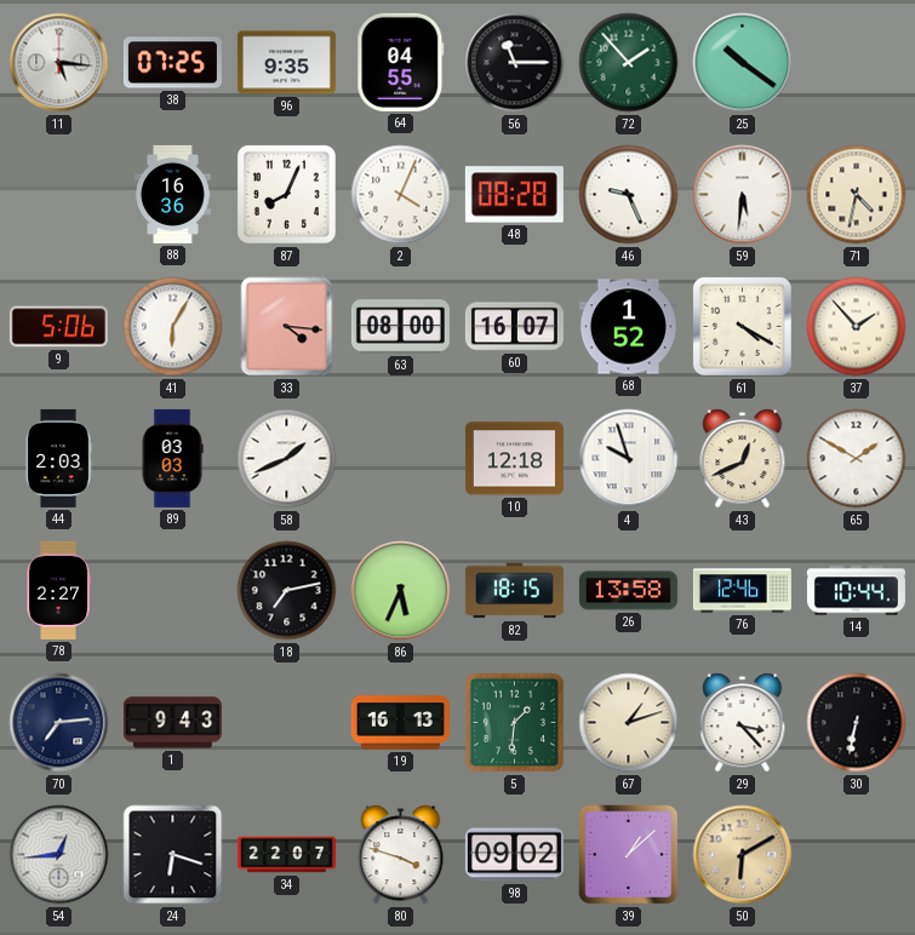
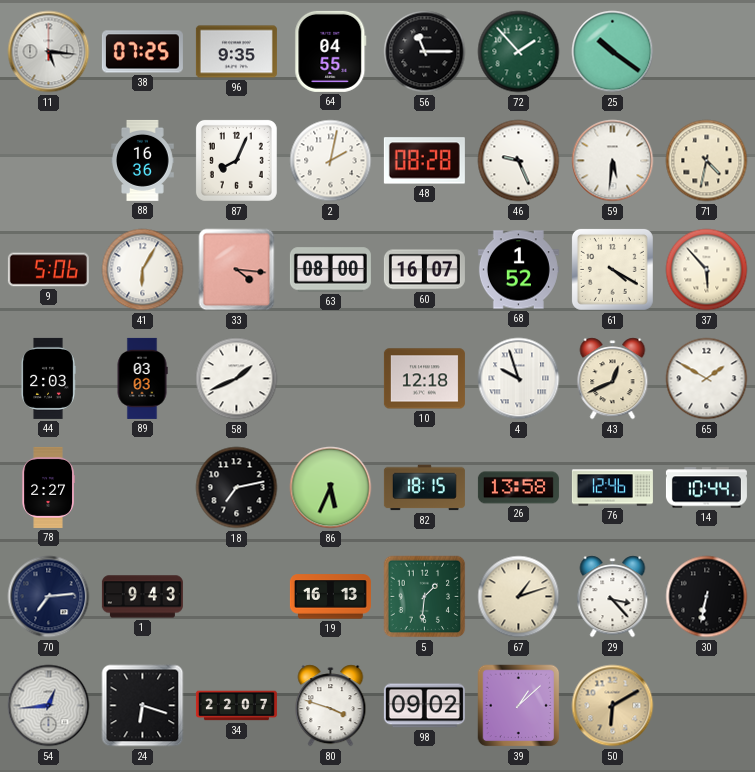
2: 4:04 -> 2:02 (331, 161)
37: 1:53 -> 5:53 (707, 270)
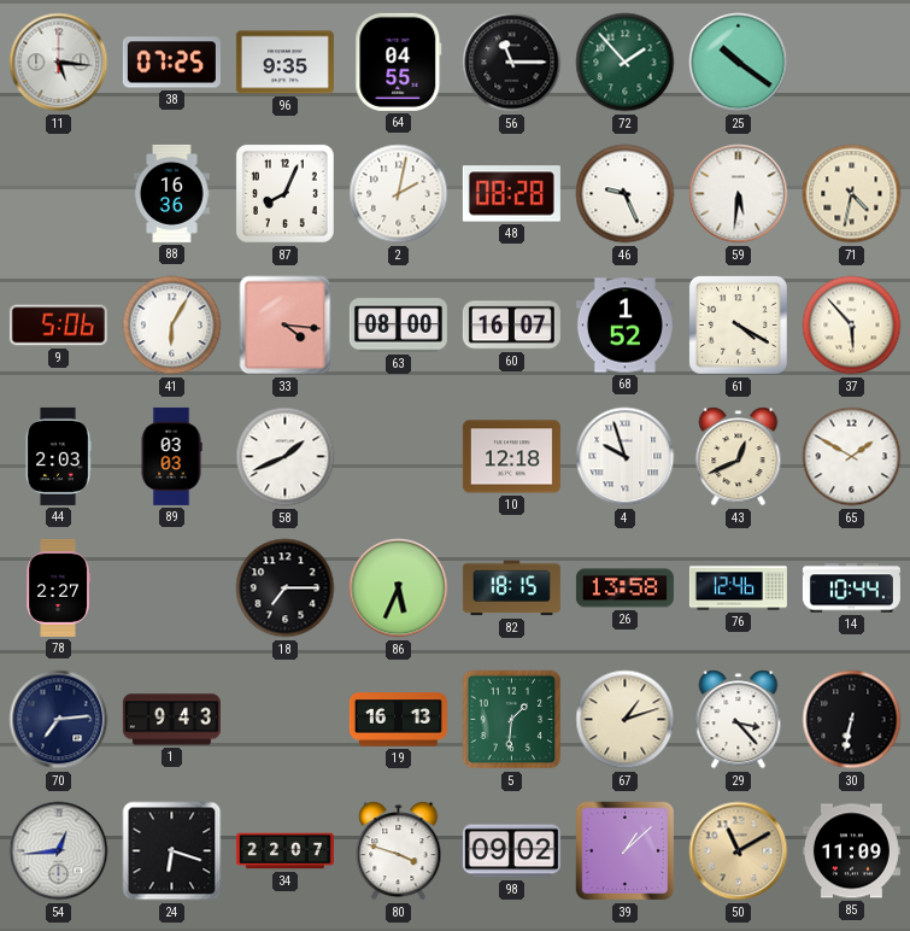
18: 7:13 -> 7:15 (286, 589)
50: 6:10 -> 11:10 (739, 851)
85: none -> 11:09 (851, 851)
